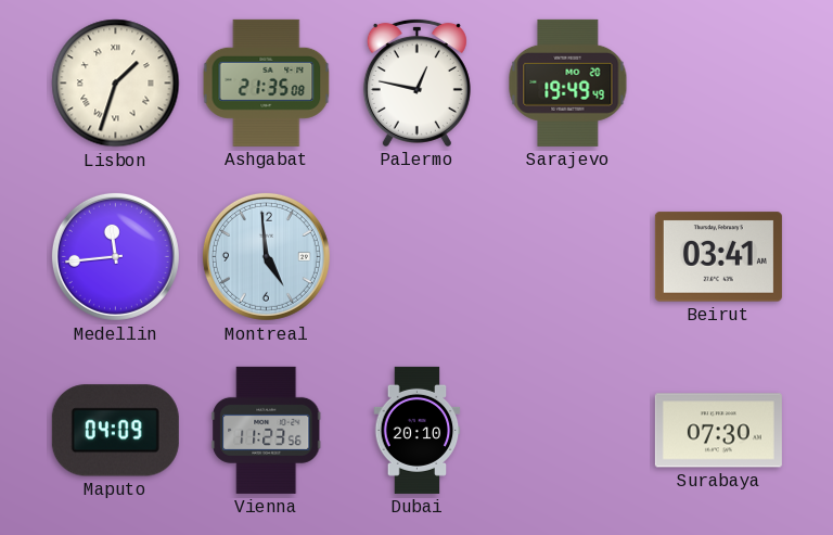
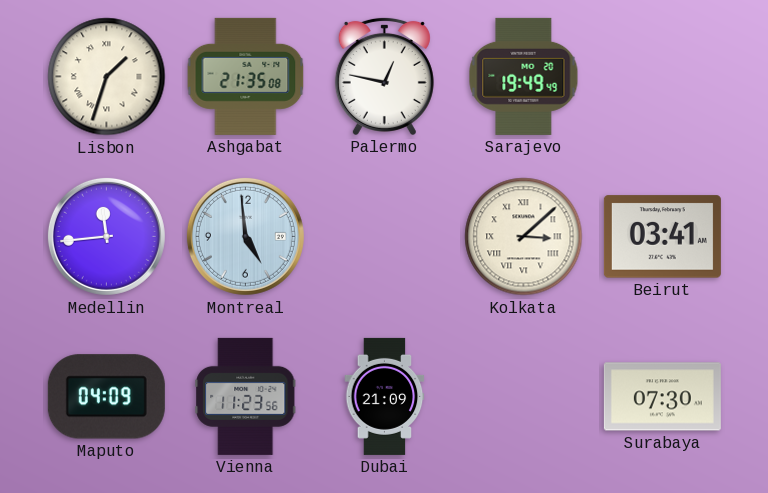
Kolkata: none -> 3:08 (524, 237)
Dubai: 20:10 -> 21:09 (385, 396)
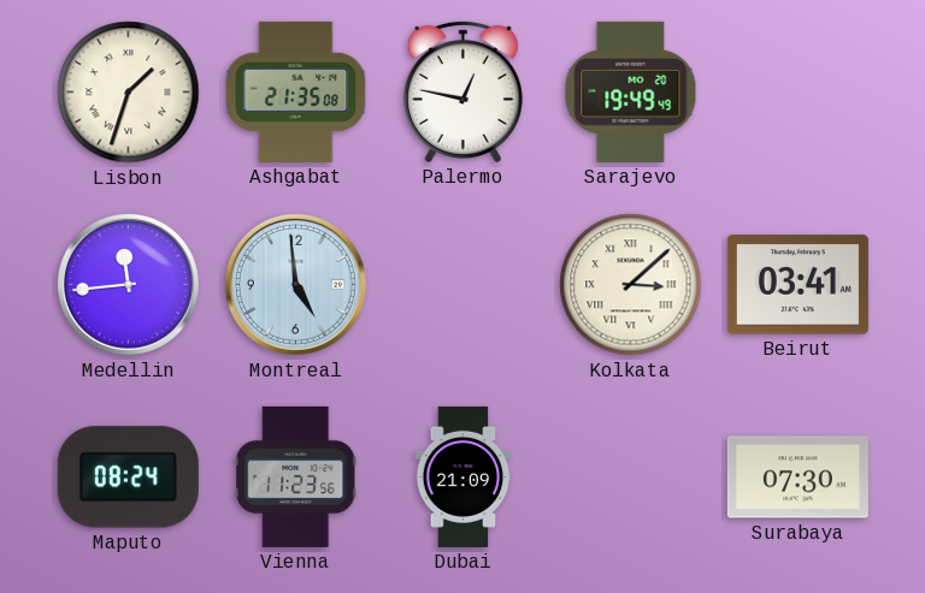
Maputo: 04:09 -> 08:24 (128, 478)
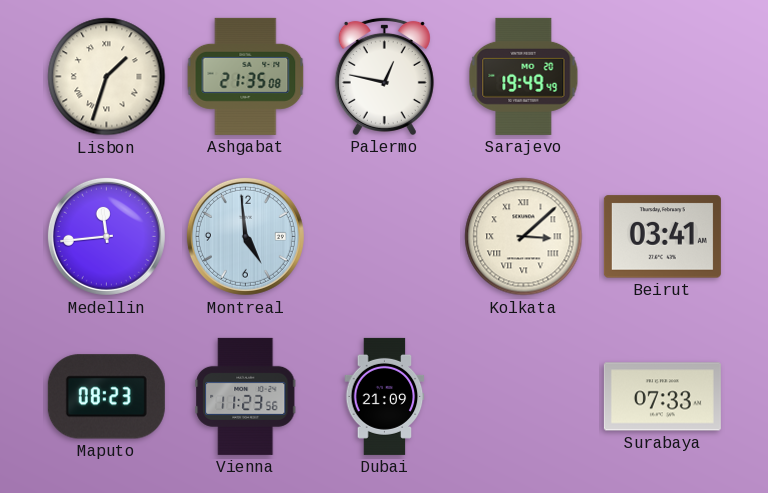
Maputo: 08:24 -> 08:23 (106, 397)
Surabaya: 07:30 -> 07:33 (662, 397)
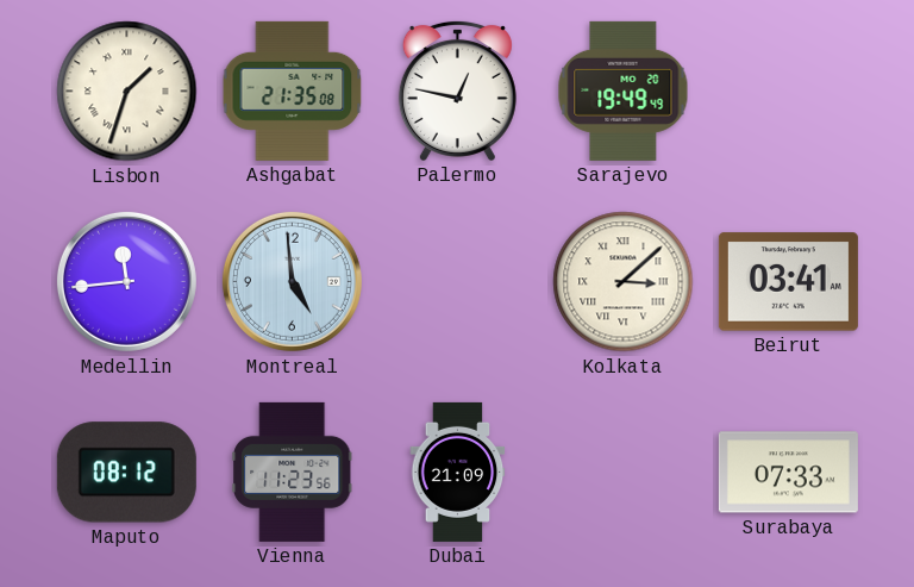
Maputo: 08:23 -> 08:12 (126, 473)
